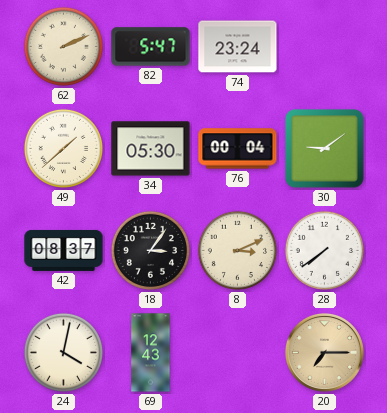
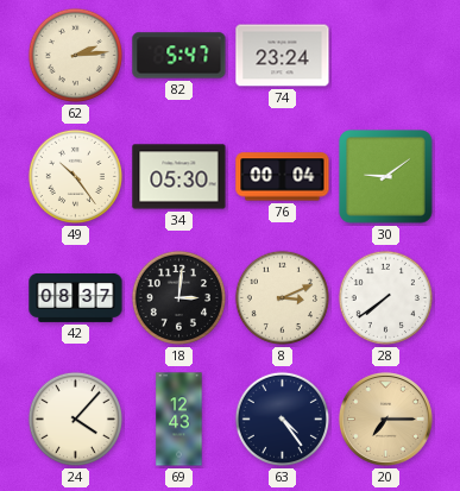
62: 2:11 -> 2:14 (75, 55)
49: 1:38 -> 10:24 (75, 176)
18: 3:06 -> 3:01 (178, 297)
24: 4:02 -> 4:07 (75, 418)
63: none -> 4:24 (282, 418)
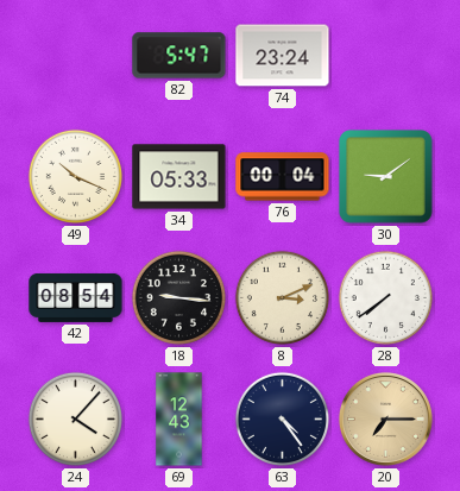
62: 2:14 -> none (75, 55)
49: 10:24 -> 10:19 (75, 176)
34: 05:30 -> 05:33 (179, 177)
42: 08:37 -> 08:54 (76, 297)
18: 3:01 -> 9:16 (178, 297)
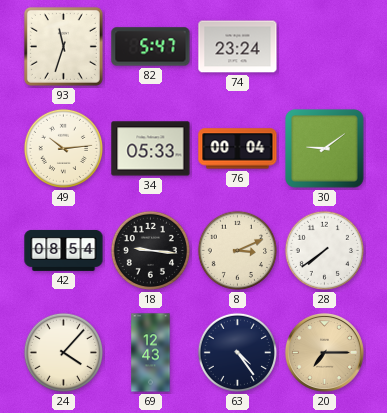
93: none -> 11:33 (63, 46)
49: 10:19 -> 10:14 (63, 148)
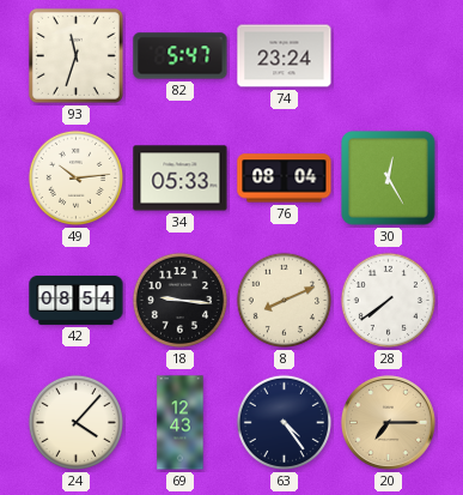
76: 00:04 -> 08:04 (285, 179)
30: 9:09 -> 12:25 (389, 179)
8: 3:11 -> 8:11 (284, 300)
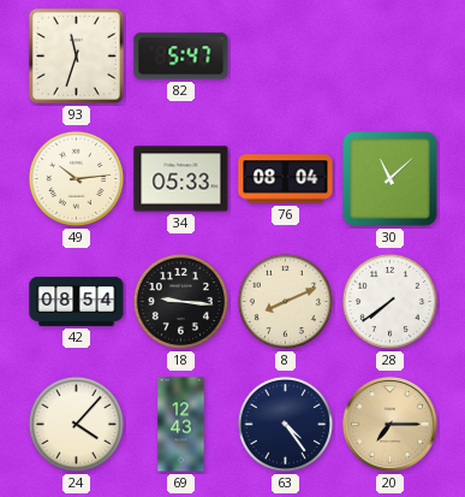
74: 23:24 -> none (285, 56)
30: 12:25 -> 11:08 (391, 179)
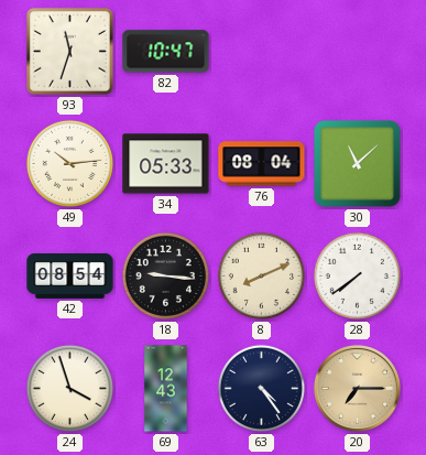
82: 5:47 -> 10:47 (166, 52)
24: 4:07 -> 3:57 (69, 388)
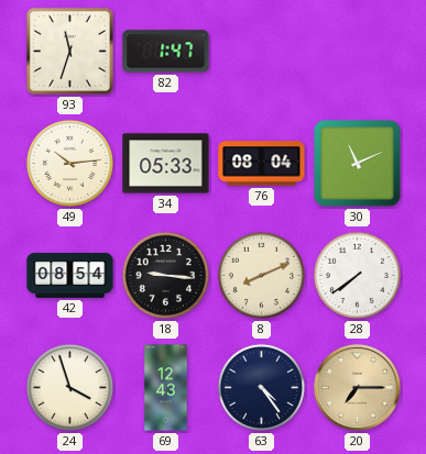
82: 10:47 -> 1:47 (166, 52)
30: 11:08 -> 11:11 (358, 164)
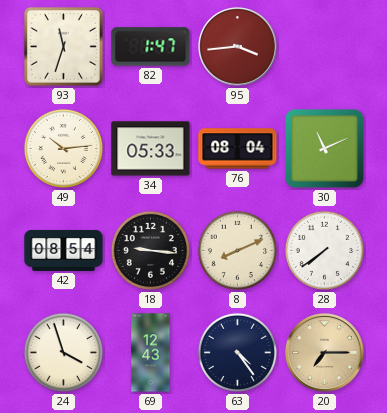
95: none -> 3:44 (237, 46)
